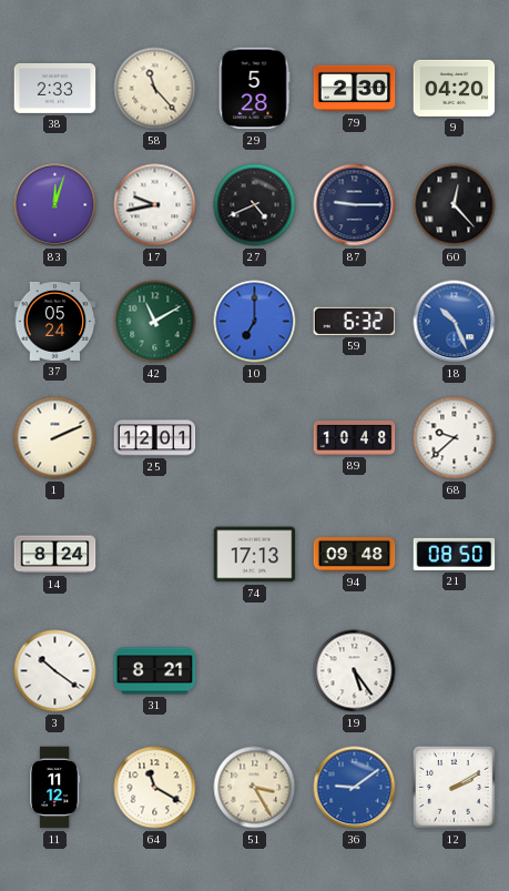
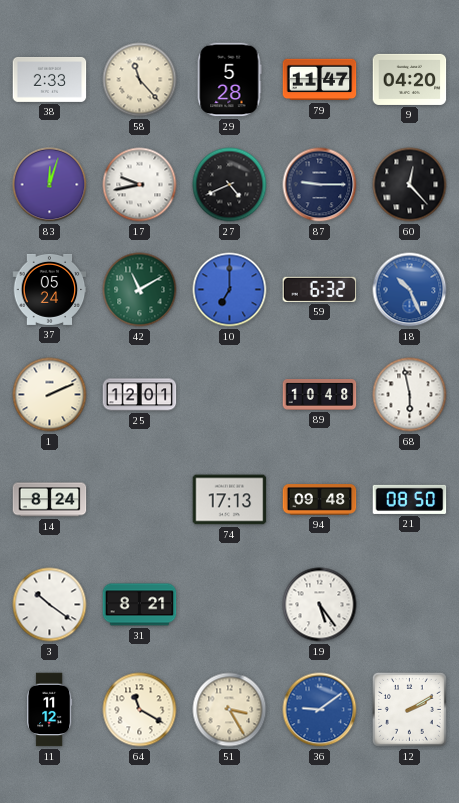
79: 2:30 -> 11:47 (320, 80)
68: 9:38 -> 5:58 (410, 395)
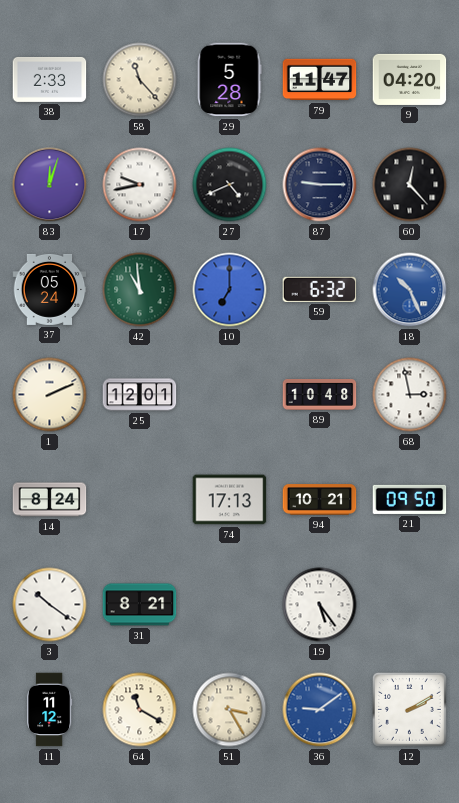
42: 11:10 -> 10:59 (140, 290)
68: 5:58 -> 2:58 (410, 395)
94: 09:48 -> 10:21 (320, 500)
21: 08:50 -> 09:50 (410, 499)
